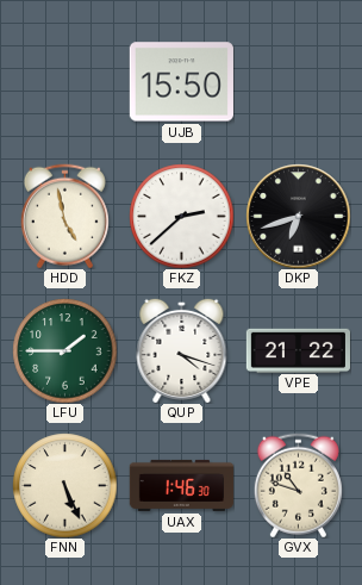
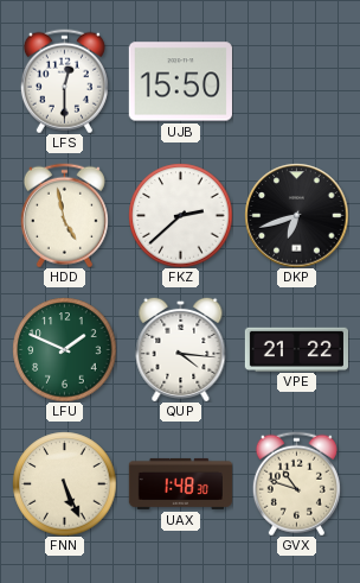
LFS: none -> 12:30 (64, 81)
LFU: 1:45 -> 1:49 (64, 349)
QUP: 4:18 -> 4:16 (181, 349)
UAX: 1:46 -> 1:48 (180, 483)
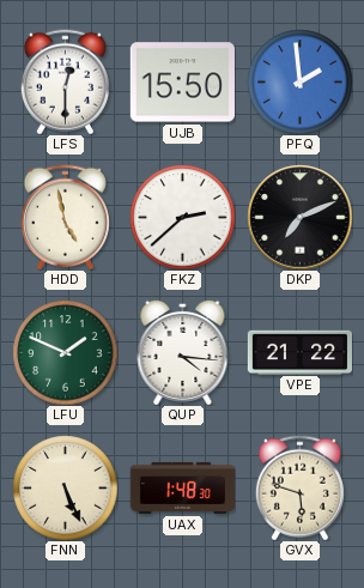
PFQ: none -> 1:59 (299, 81)
DKP: 6:42 -> 7:11 (299, 217)
GVX: 10:48 -> 5:48 (299, 487)
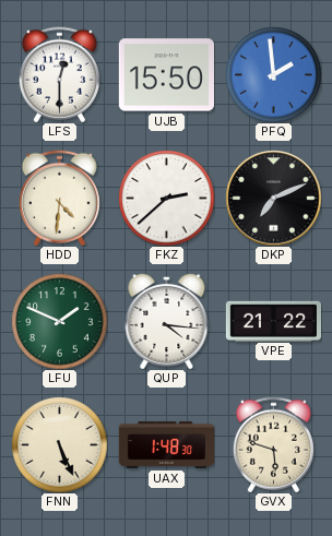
HDD: 4:58 -> 4:31 (59, 198)
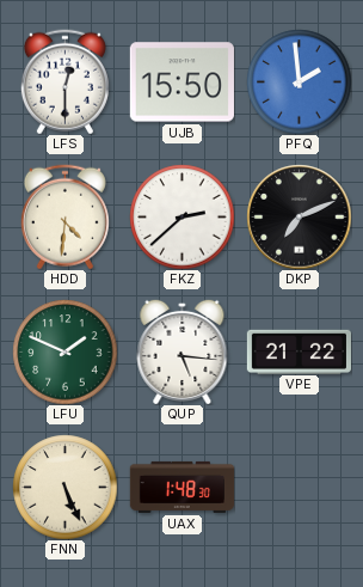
QUP: 4:16 -> 5:16 (183, 351)
GVX: 5:48 -> none (273, 444)
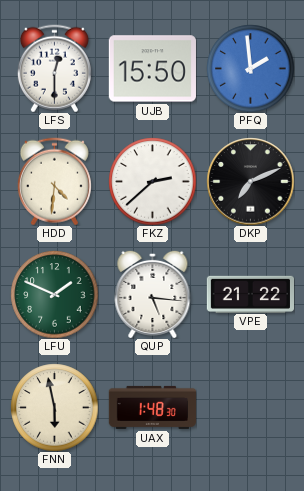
FNN: 5:26 -> 5:58 (54, 407)
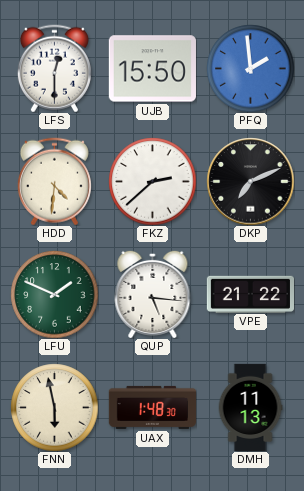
DMH: none -> 11:13 (250, 407)
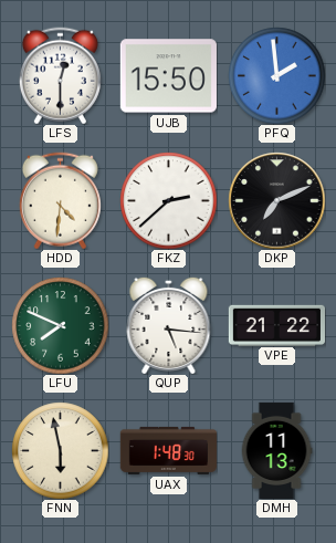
LFU: 1:49 -> 7:49 (60, 325)
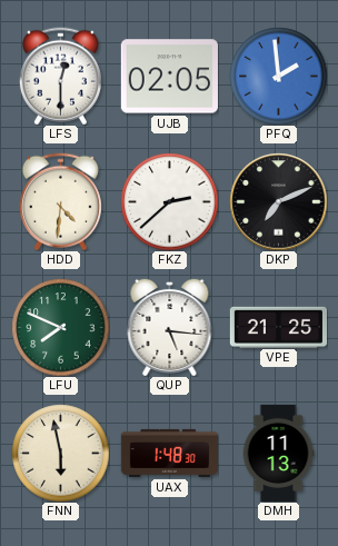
UJB: 15:50 -> 02:05 (169, 77)
VPE: 21:22 -> 21:25 (278, 327)
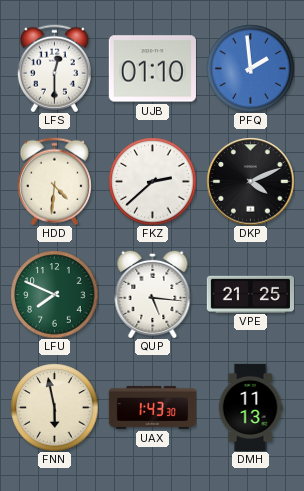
UJB: 02:05 -> 01:10 (152, 69)
DKP: 7:11 -> 4:11 (250, 181)
UAX: 1:48 -> 1:43 (152, 407)
